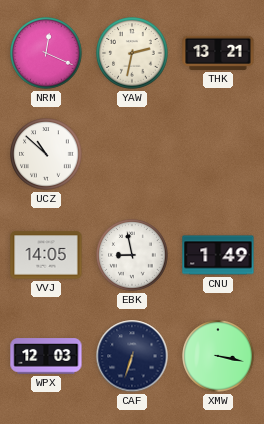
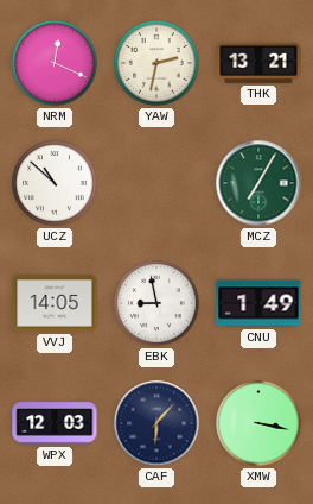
MCZ: none -> 7:05 (258, 183)
CAF: 6:33 -> 6:07 (156, 423)
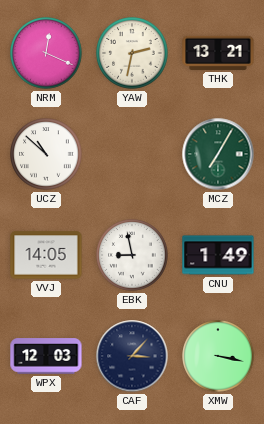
CAF: 6:07 -> 3:07 (132, 356)
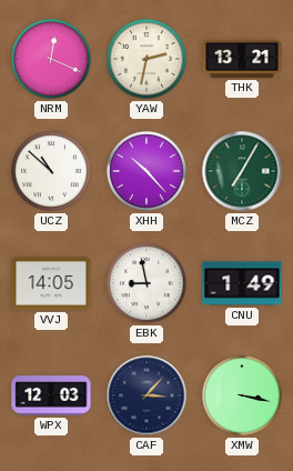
XHH: none -> 10:23 (146, 171)
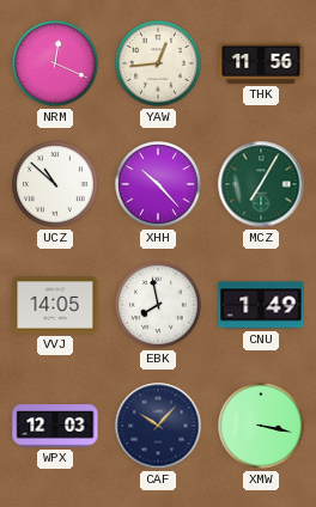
YAW: 2:32 -> 12:44 (158, 63)
THK: 13:21 -> 11:56 (261, 63)
EBK: 8:58 -> 7:58 (158, 305)
CAF: 3:07 -> 10:07 (158, 426)
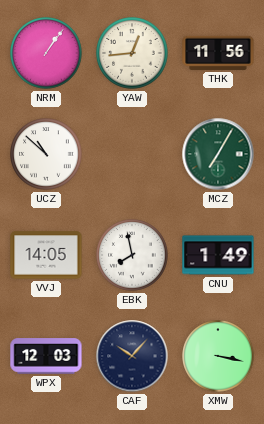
NRM: 12:19 -> 1:06 (46, 53)
XHH: 10:23 -> none (158, 184)
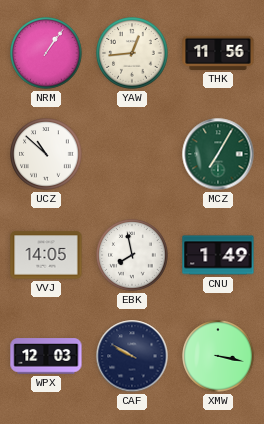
CAF: 10:07 -> 9:50 (132, 356)
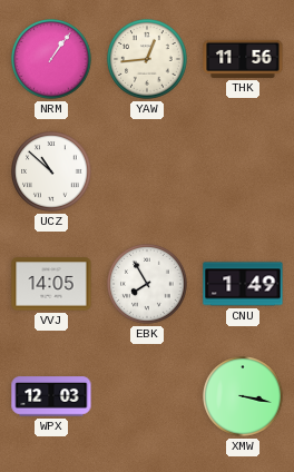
MCZ: 7:05 -> none (218, 154)
EBK: 7:58 -> 7:55 (147, 284)
CAF: 9:50 -> none (132, 356)
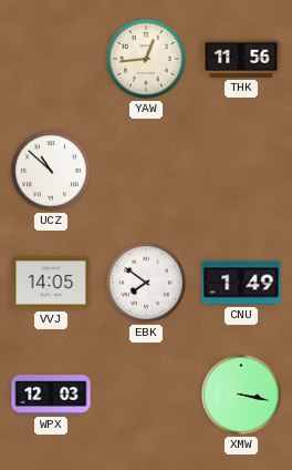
NRM: 1:06 -> none (51, 59)
EBK: 7:55 -> 7:51 (146, 283)
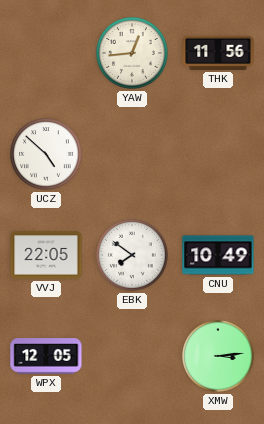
UCZ: 10:52 -> 4:52 (46, 154)
VVJ: 14:05 -> 22:05 (46, 255)
CNU: 1:49 -> 10:49 (218, 255)
WPX: 12:03 -> 12:05 (46, 356)
XMW: 3:17 -> 3:14 (218, 356)
